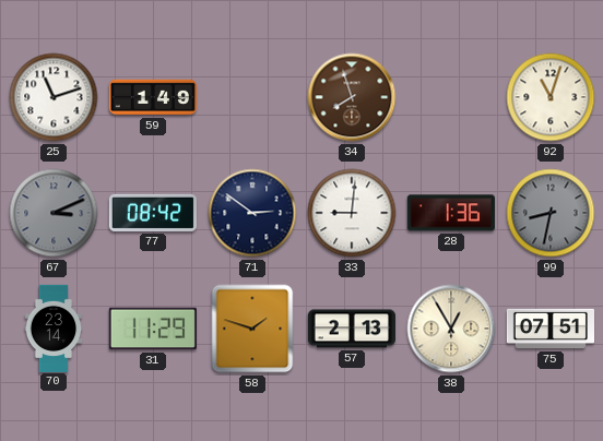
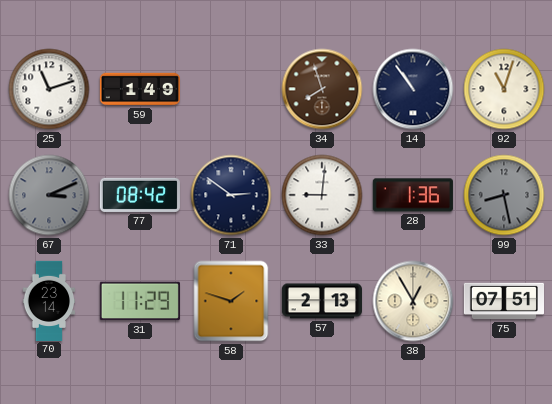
14: none -> 10:54 (413, 89)
99: 8:32 -> 8:28 (504, 195)
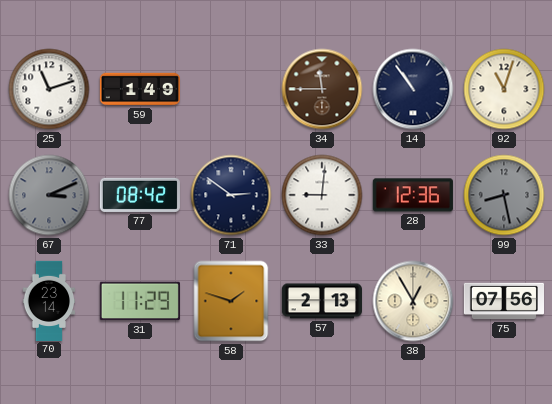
34: 7:57 -> 11:45 (322, 89)
28: 1:36 -> 12:36 (413, 195)
75: 07:51 -> 07:56 (503, 301)
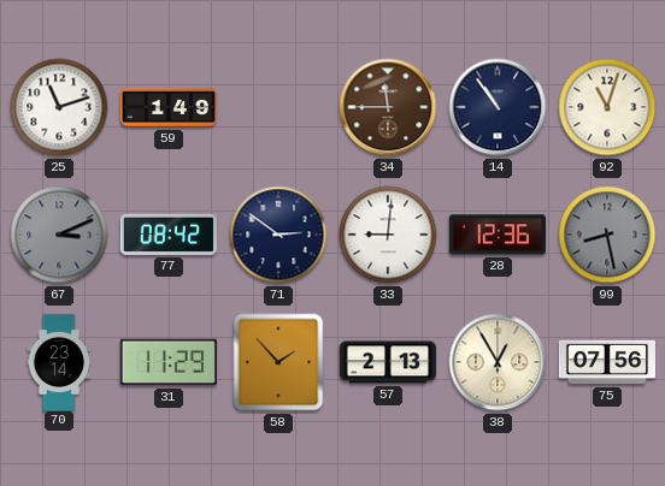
58: 1:48 -> 1:53 (278, 362)
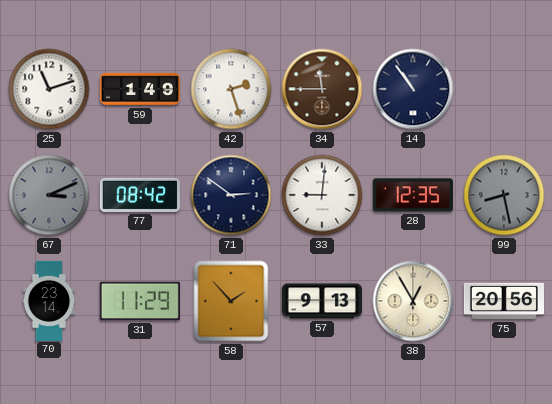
42: none -> 2:27 (231, 89)
92: 11:03 -> none (607, 107)
28: 12:36 -> 12:35 (413, 195)
57: 2:13 -> 9:13 (322, 301)
75: 07:56 -> 20:56 (503, 301)
